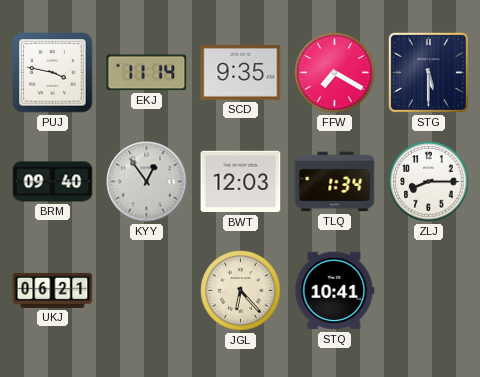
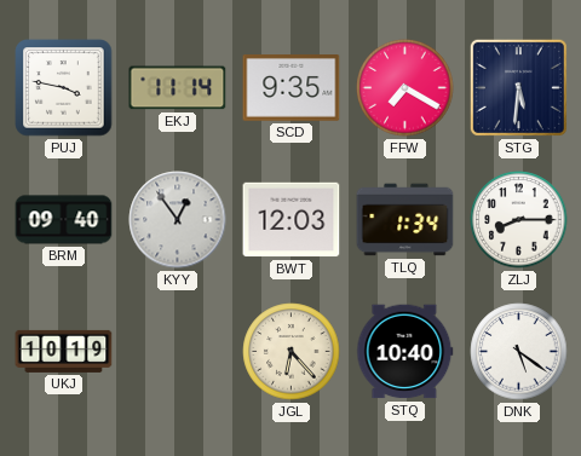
STG: 5:30 -> 5:31 (518, 87)
UKJ: 06:21 -> 10:19 (64, 351)
STQ: 10:41 -> 10:40 (405, 352)
DNK: none -> 5:21 (519, 352)
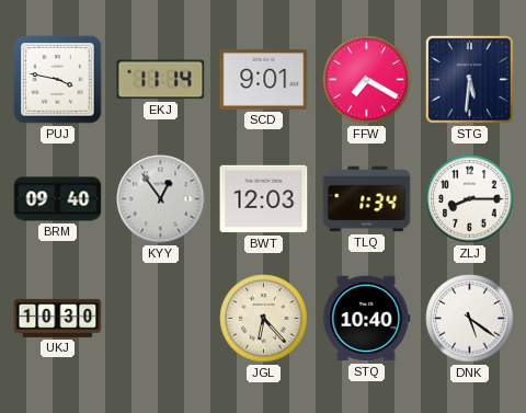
SCD: 9:35 -> 9:01 (264, 80)
UKJ: 10:19 -> 10:30 (58, 318)
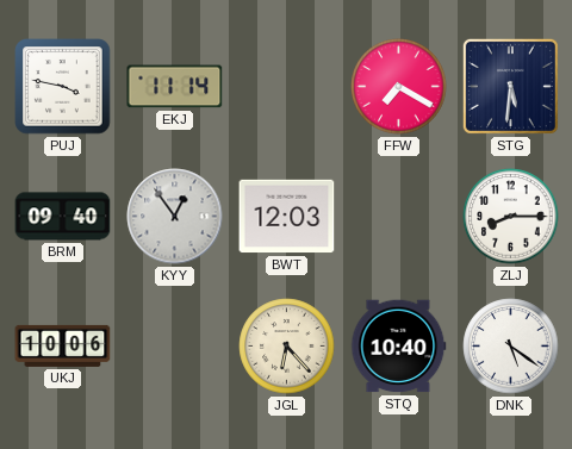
SCD: 9:01 -> none (264, 80)
TLQ: 1:34 -> none (367, 199)
UKJ: 10:30 -> 10:06 (63, 345)
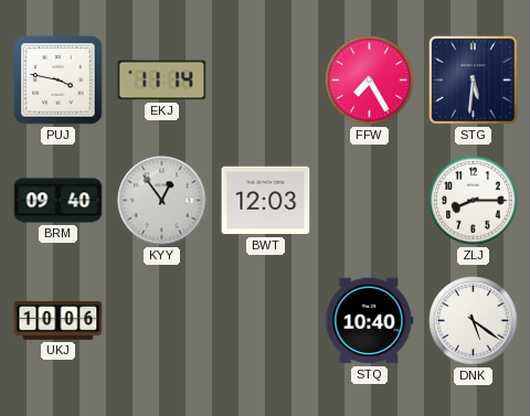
FFW: 7:20 -> 7:25 (370, 81)
JGL: 6:23 -> none (287, 347)
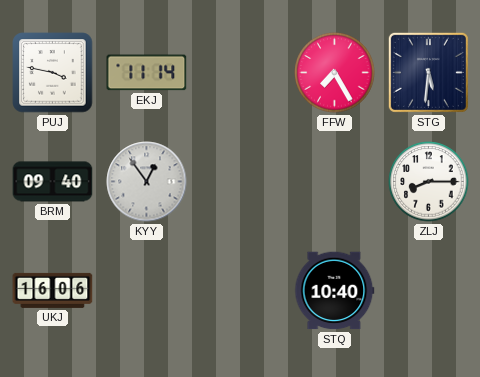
BWT: 12:03 -> none (266, 201)
UKJ: 10:06 -> 16:06 (53, 290)
DNK: 5:21 -> none (474, 321)
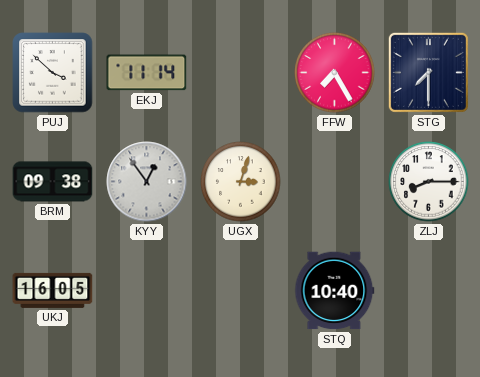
PUJ: 3:47 -> 3:52 (53, 73)
STG: 5:31 -> 7:30 (428, 72)
BRM: 09:40 -> 09:38 (53, 182)
UGX: none -> 3:03 (241, 182)
UKJ: 16:06 -> 16:05 (53, 290)
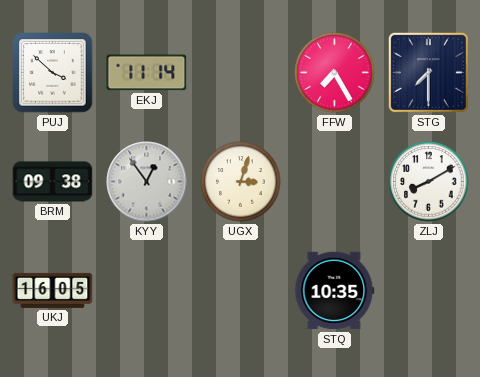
ZLJ: 8:15 -> 8:10 (429, 182)
STQ: 10:40 -> 10:35 (335, 291)
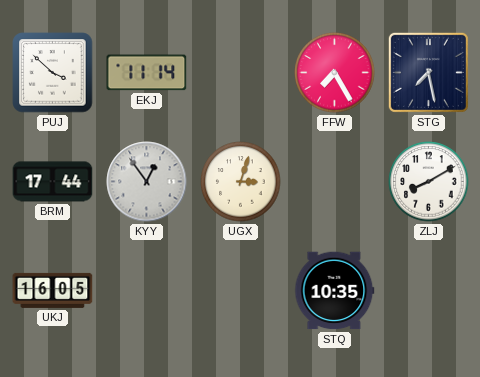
STG: 7:30 -> 7:28 (428, 72)
BRM: 09:38 -> 17:44 (53, 182)
